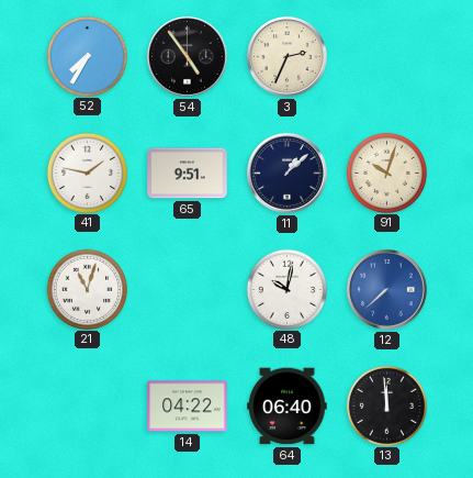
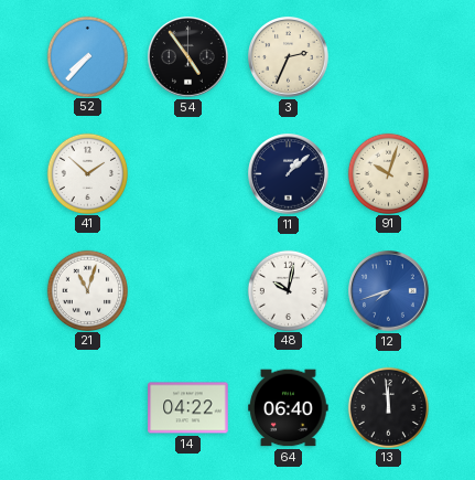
52: 7:35 -> 7:37 (87, 56)
41: 1:47 -> 1:52 (87, 173)
65: 9:51 -> none (188, 174)
12: 7:38 -> 7:42 (389, 291)
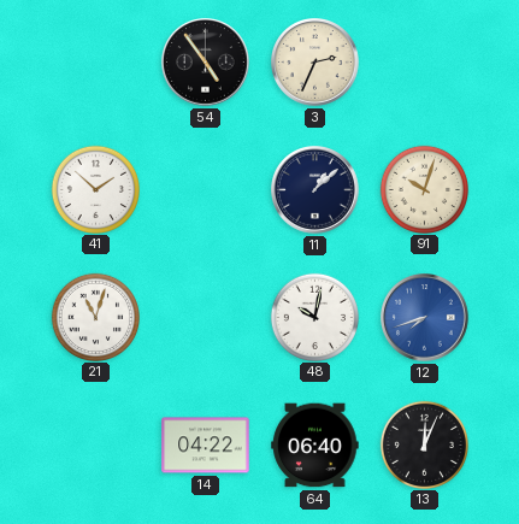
52: 7:37 -> none (87, 56)
13: 11:59 -> 12:04 (424, 444)
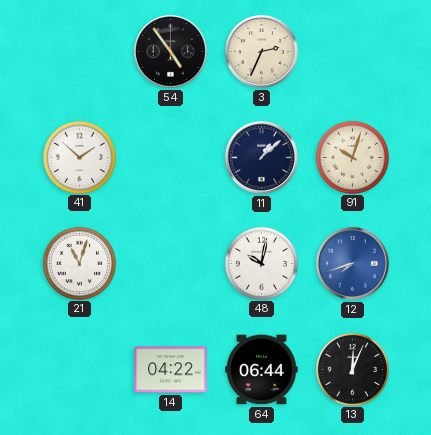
64: 06:40 -> 06:44 (262, 370)
